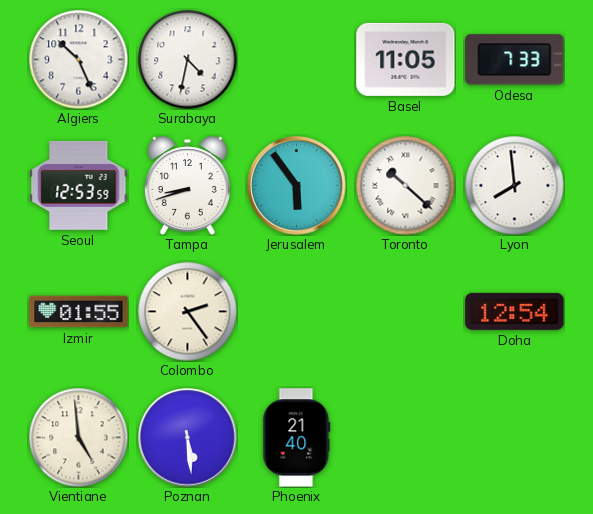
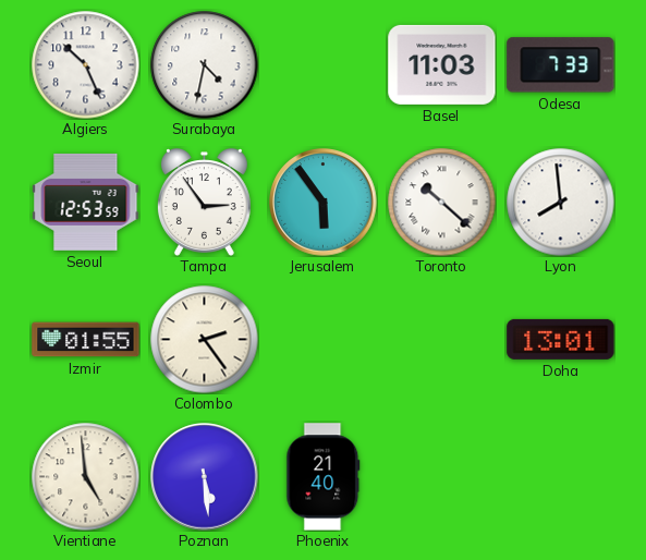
Basel: 11:05 -> 11:03 (442, 64)
Tampa: 8:42 -> 2:54 (204, 203)
Doha: 12:54 -> 13:01 (561, 339)
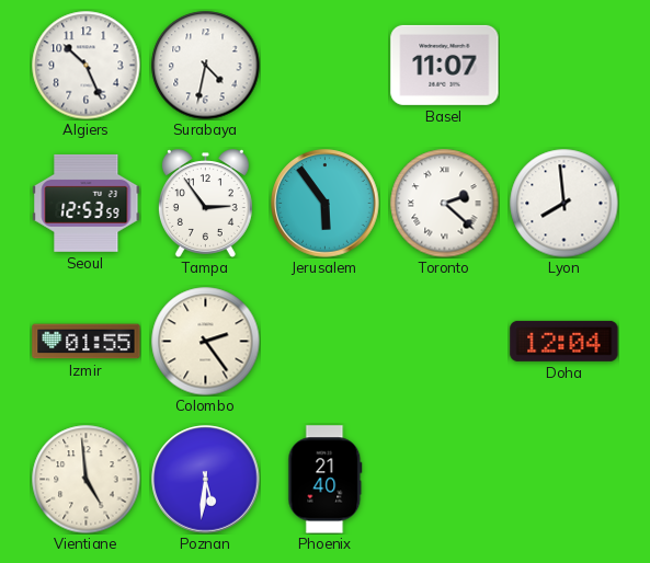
Basel: 11:03 -> 11:07 (445, 65)
Odesa: 7:33 -> none (561, 65)
Toronto: 10:22 -> 2:22 (445, 204)
Doha: 13:01 -> 12:04 (565, 341)
Poznan: 5:29 -> 5:31 (206, 480)
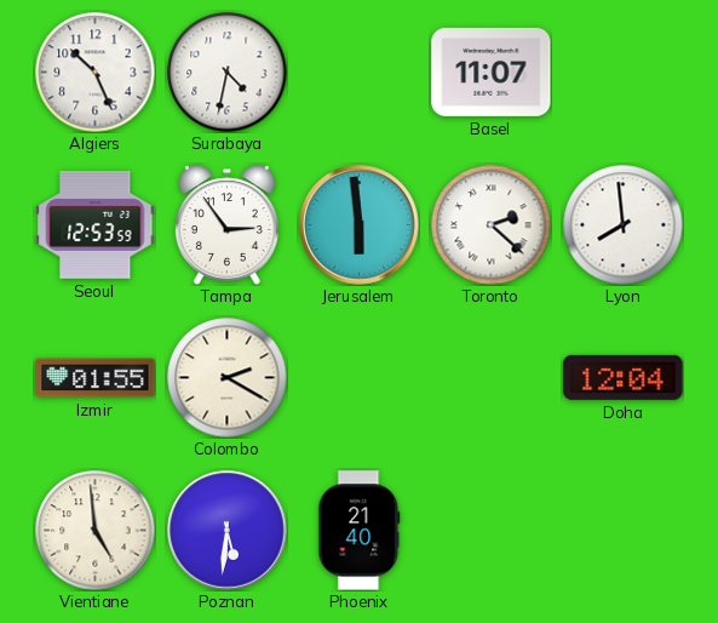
Jerusalem: 5:54 -> 5:59 (360, 225)
Colombo: 2:24 -> 2:20 (228, 378)
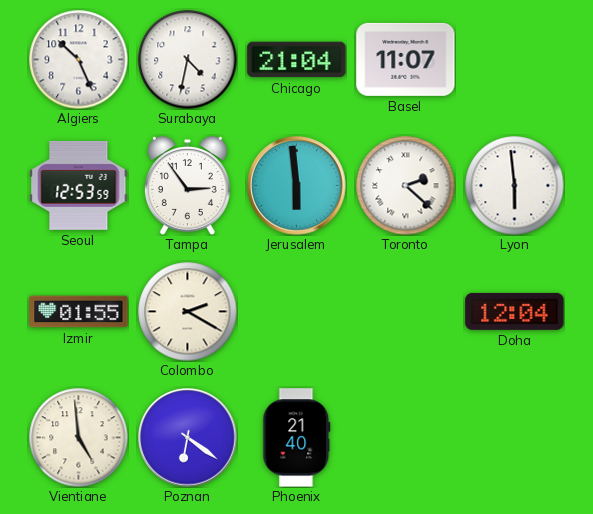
Chicago: none -> 21:04 (297, 60)
Lyon: 7:59 -> 5:59 (515, 186)
Poznan: 5:31 -> 6:21 (188, 438)
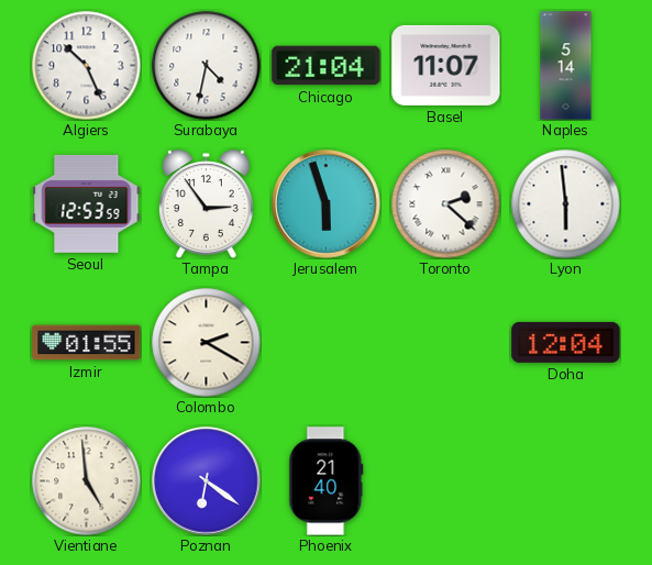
Naples: none -> 5:14 (566, 66)
Jerusalem: 5:59 -> 5:57 (327, 204)
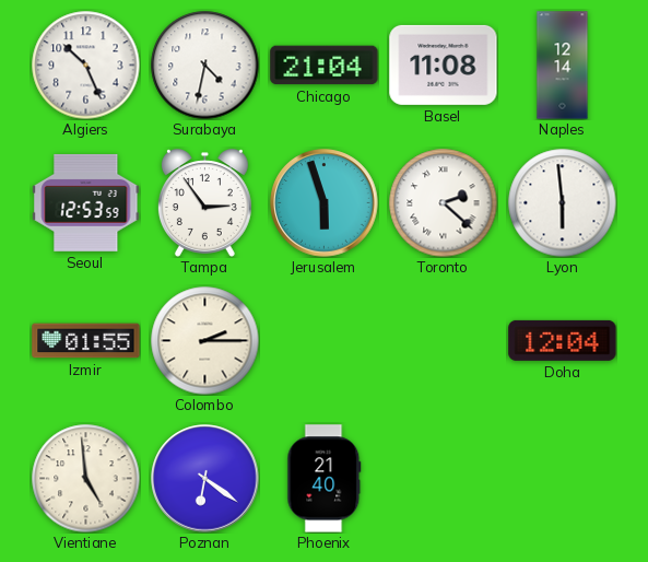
Basel: 11:07 -> 11:08 (444, 65)
Naples: 5:14 -> 12:14 (563, 66)
Colombo: 2:20 -> 2:15 (205, 341)
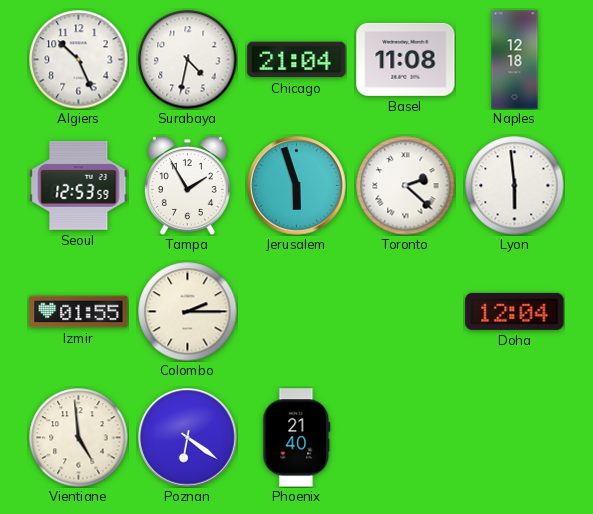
Naples: 12:14 -> 12:18 (515, 60)
Tampa: 2:54 -> 1:55 (187, 186)
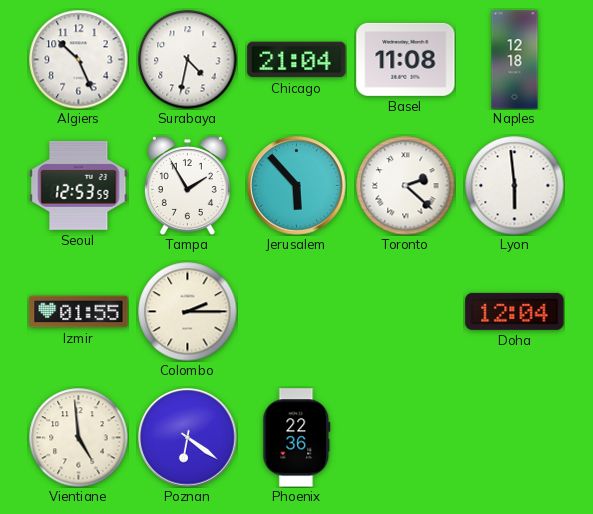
Jerusalem: 5:57 -> 5:53 (297, 186)
Phoenix: 21:40 -> 22:36 (297, 438)
